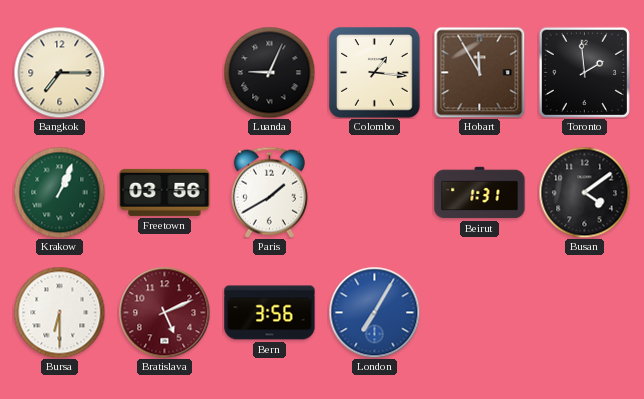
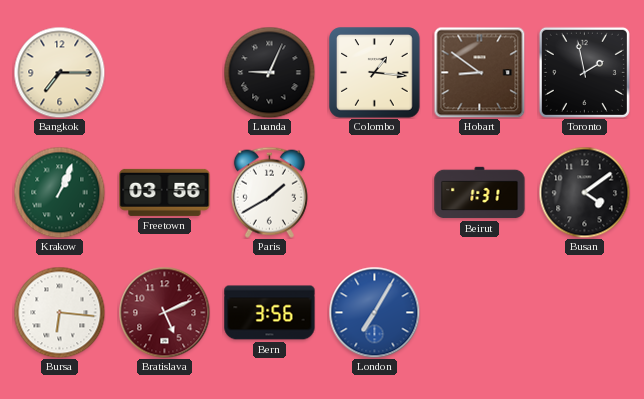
Hobart: 11:55 -> 8:51 (479, 72)
Toronto: 1:59 -> 1:58 (584, 72)
Bursa: 6:30 -> 6:16 (59, 312)
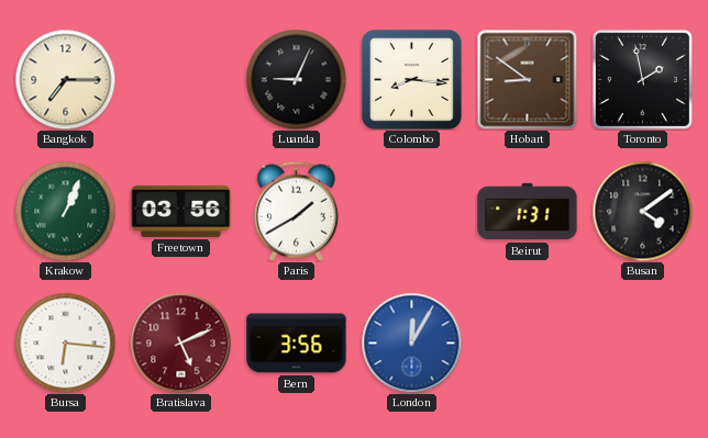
Colombo: 1:16 -> 8:16 (412, 80)
London: 7:05 -> 12:05 (411, 342)
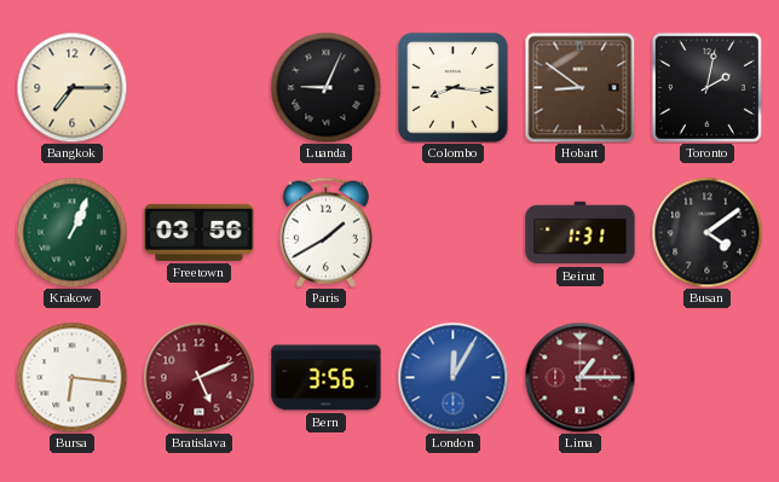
Toronto: 1:58 -> 2:02 (706, 87)
Lima: none -> 1:15 (579, 377)
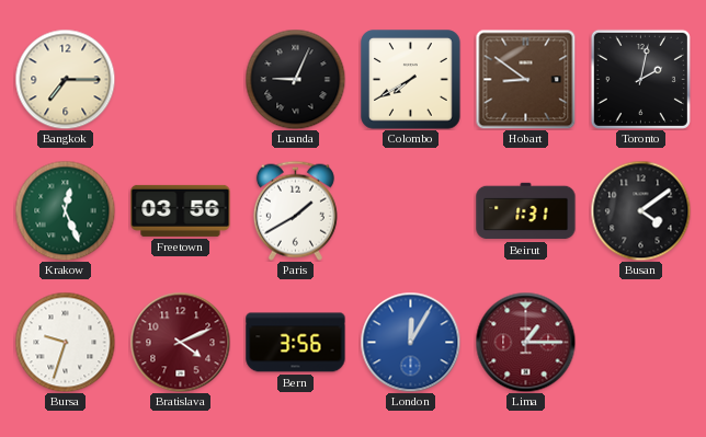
Colombo: 8:16 -> 7:40 (411, 80)
Krakow: 1:04 -> 12:26 (65, 210)
Bursa: 6:16 -> 9:33 (65, 342)
Bratislava: 5:11 -> 4:11 (180, 342)
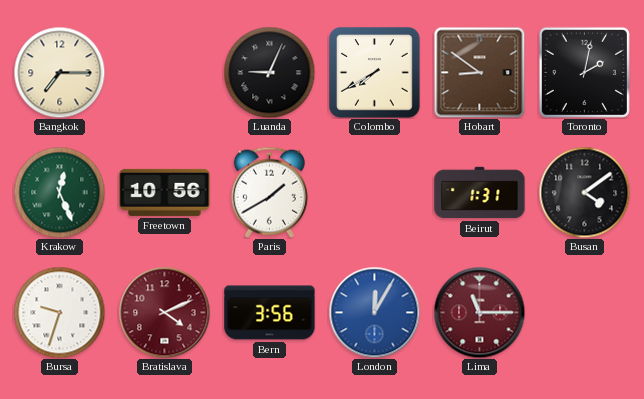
Freetown: 03:56 -> 10:56 (165, 192)
Lima: 1:15 -> 11:15 (479, 312)
